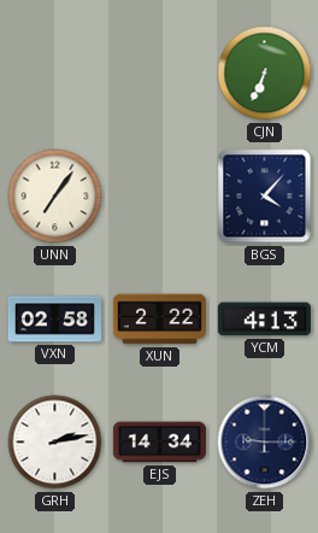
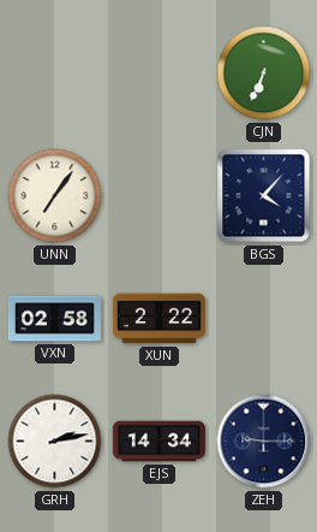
YCM: 4:13 -> none (264, 320)
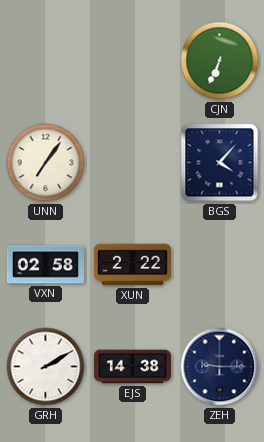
GRH: 2:13 -> 2:10 (46, 367)
EJS: 14:34 -> 14:38 (132, 367)
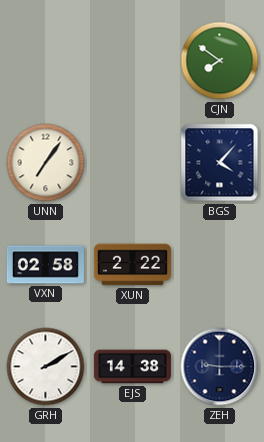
CJN: 6:34 -> 7:51 (220, 61)
